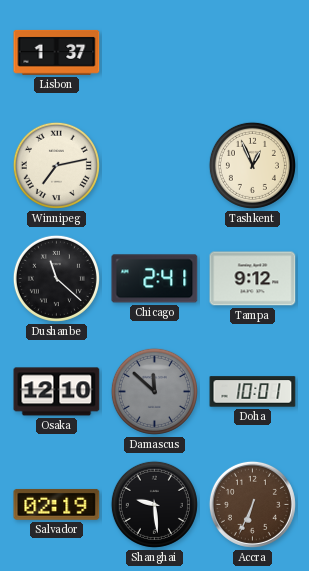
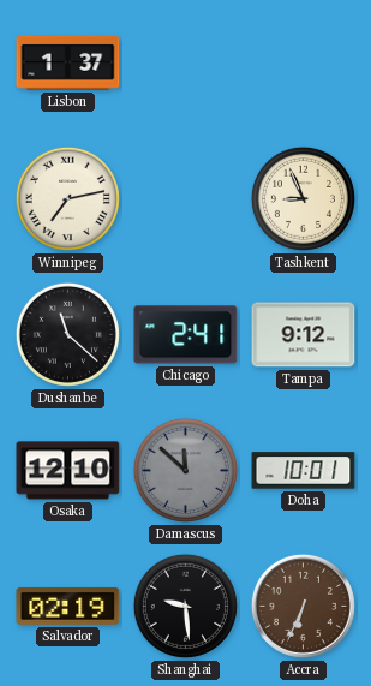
Tashkent: 12:56 -> 8:56 (303, 198)
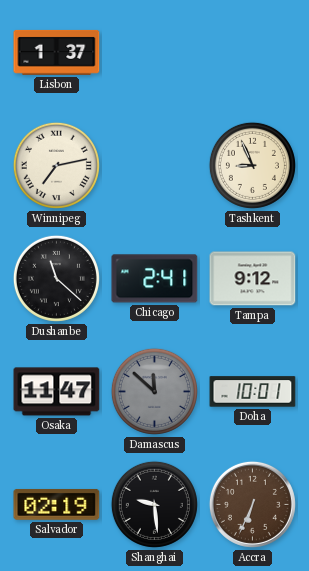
Osaka: 12:10 -> 11:47 (57, 392)
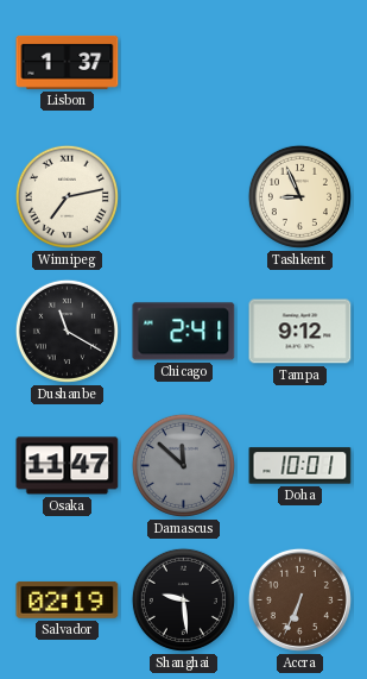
Dushanbe: 11:22 -> 11:20 (67, 331)
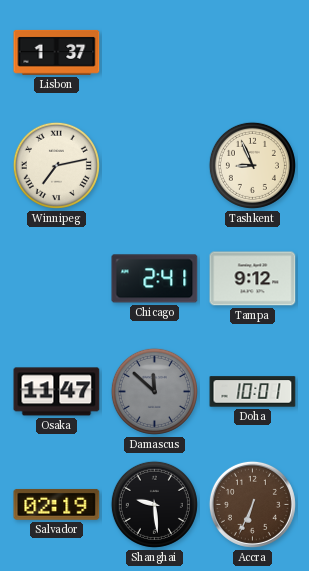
Dushanbe: 11:20 -> none (67, 331)
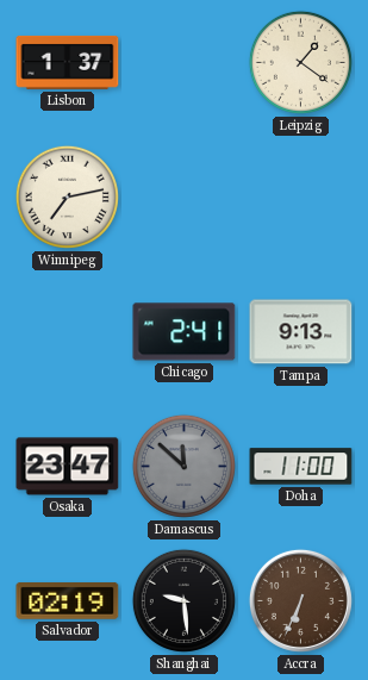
Leipzig: none -> 1:21 (300, 62)
Tashkent: 8:56 -> none (252, 165)
Tampa: 9:12 -> 9:13 (301, 332)
Osaka: 11:47 -> 23:47 (68, 467)
Doha: 10:01 -> 11:00 (301, 467)
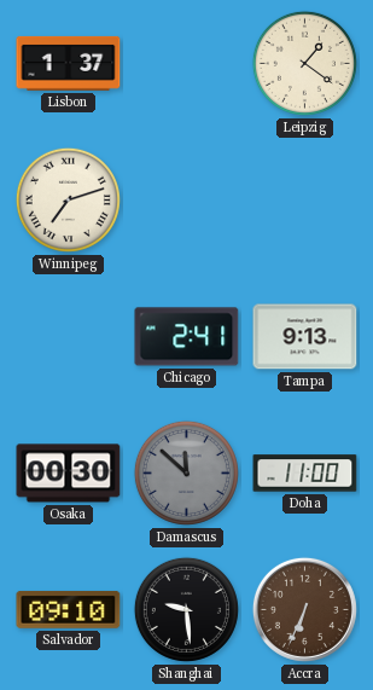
Winnipeg: 7:13 -> 7:12 (68, 199)
Osaka: 23:47 -> 00:30 (69, 474)
Salvador: 02:19 -> 09:10 (69, 609)
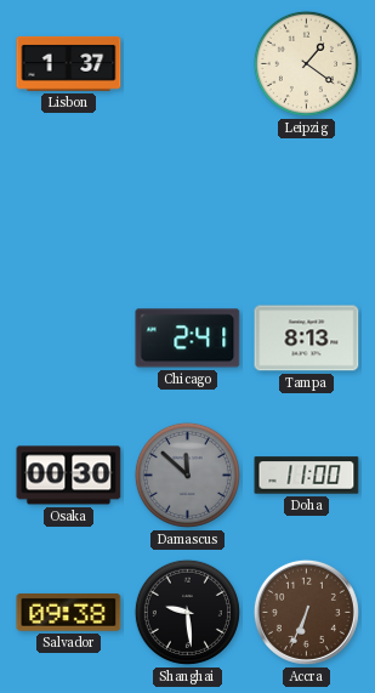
Winnipeg: 7:12 -> none (68, 199)
Tampa: 9:13 -> 8:13 (307, 339)
Salvador: 09:10 -> 09:38 (69, 612)
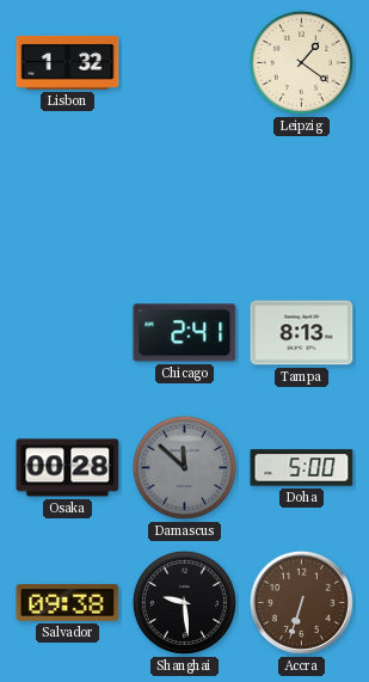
Lisbon: 1:37 -> 1:32 (68, 62)
Osaka: 00:30 -> 00:28 (68, 468)
Doha: 11:00 -> 5:00 (302, 468)
Accra: 6:34 -> 6:33 (301, 602)
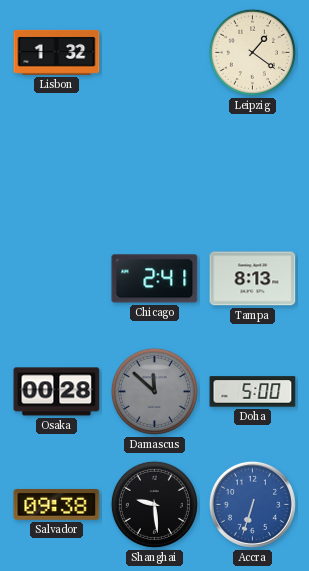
Accra dial: brown -> blue (252, 504)
